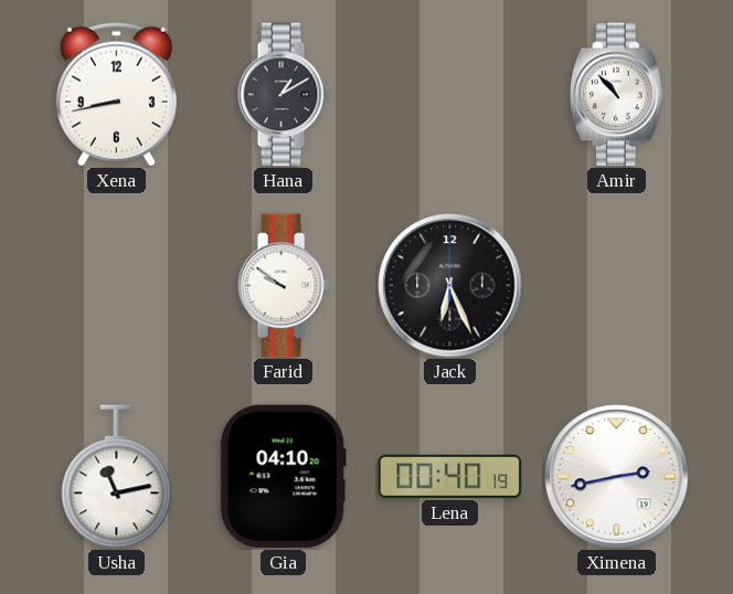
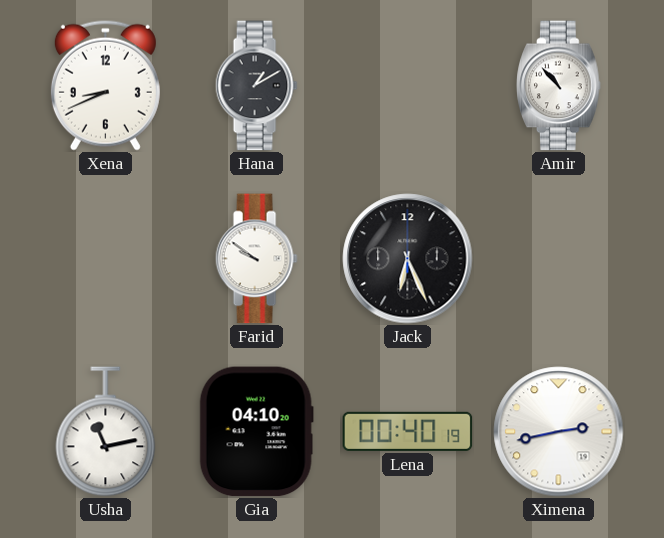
Xena: 8:43 -> 8:41 (105, 85)
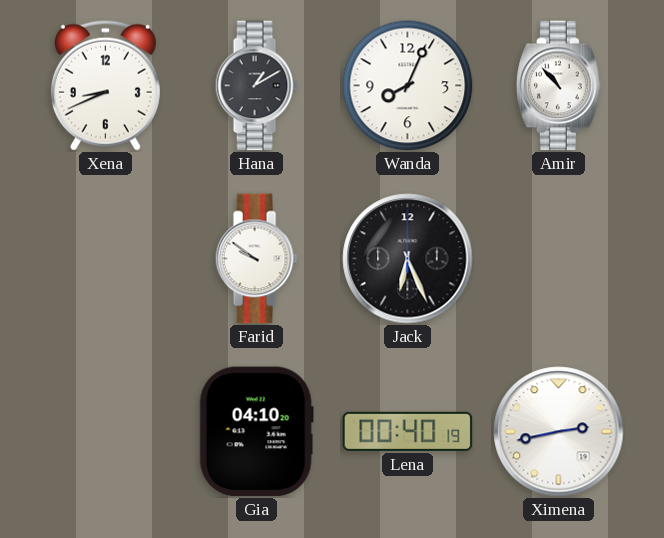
Wanda: none -> 8:04 (408, 86)
Usha: 11:13 -> none (106, 432)
